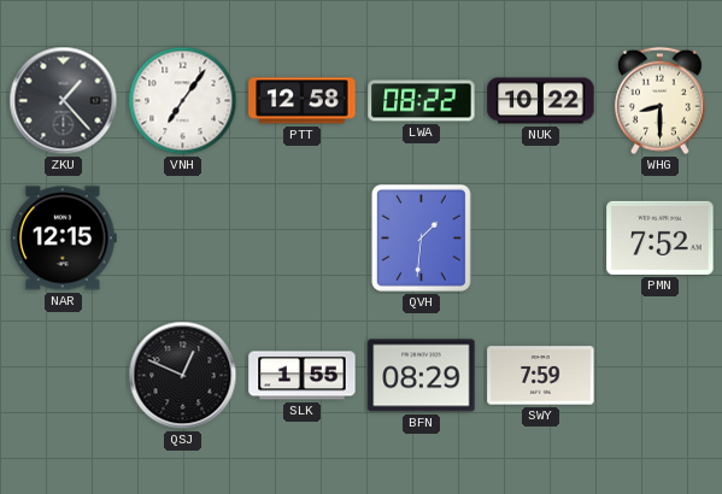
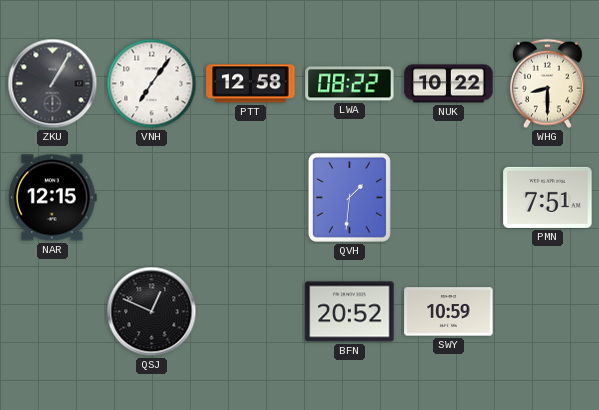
ZKU: 1:23 -> 1:05 (53, 84)
PMN: 7:52 -> 7:51 (548, 197)
SLK: 1:55 -> none (303, 376)
BFN: 08:29 -> 20:52 (350, 312)
SWY: 7:59 -> 10:59 (449, 312)
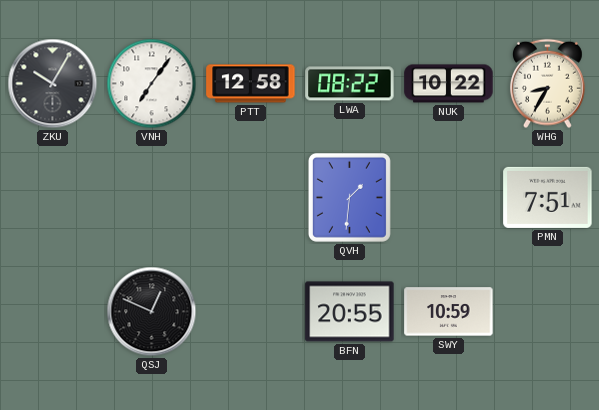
ZKU: 1:05 -> 10:05 (53, 84)
WHG: 8:30 -> 8:35 (547, 84)
NAR: 12:15 -> none (53, 198)
BFN: 20:52 -> 20:55 (350, 312)
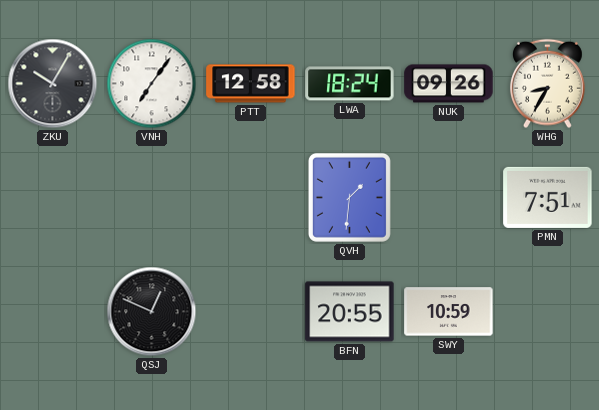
LWA: 08:22 -> 18:24 (350, 84)
NUK: 10:22 -> 09:26 (449, 84)
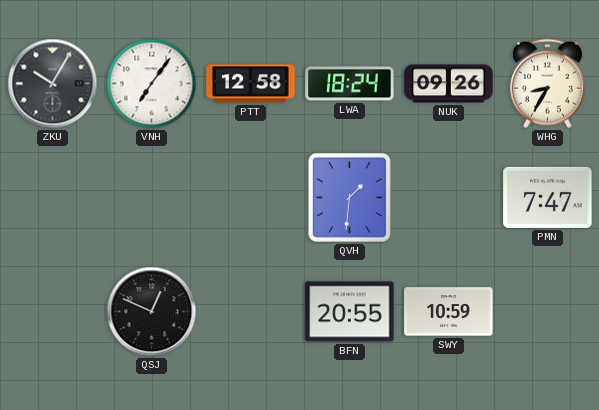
PMN: 7:51 -> 7:47 (548, 197)
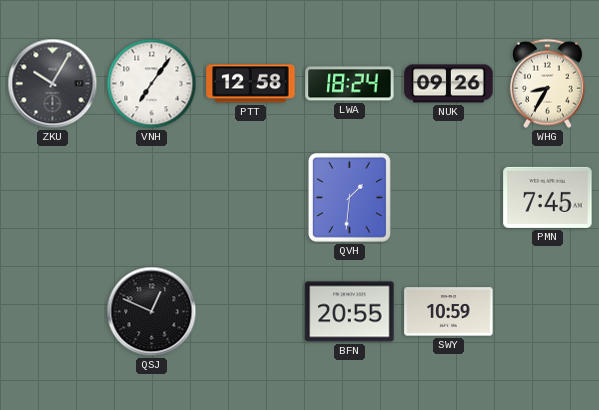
PMN: 7:47 -> 7:45 (548, 197)
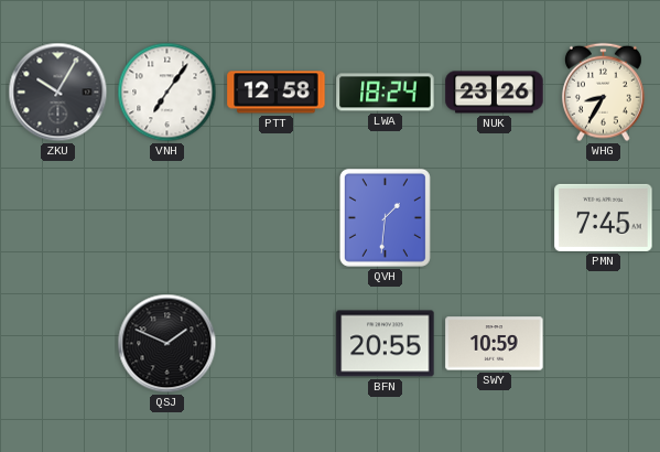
NUK: 09:26 -> 23:26 (495, 93)
QSJ: 12:49 -> 1:49 (167, 344)
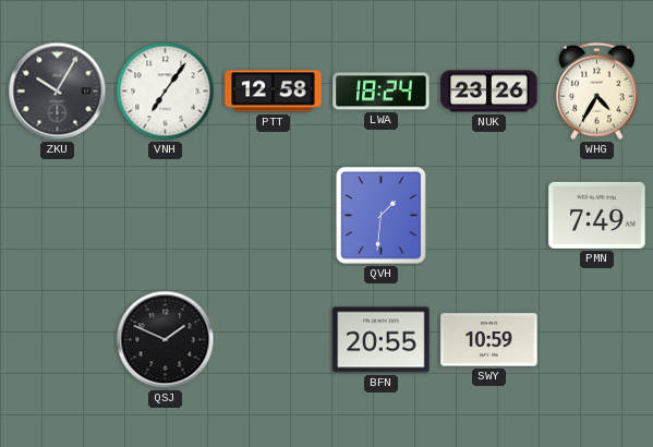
WHG: 8:35 -> 4:35 (596, 92)
PMN: 7:45 -> 7:49 (597, 215)
